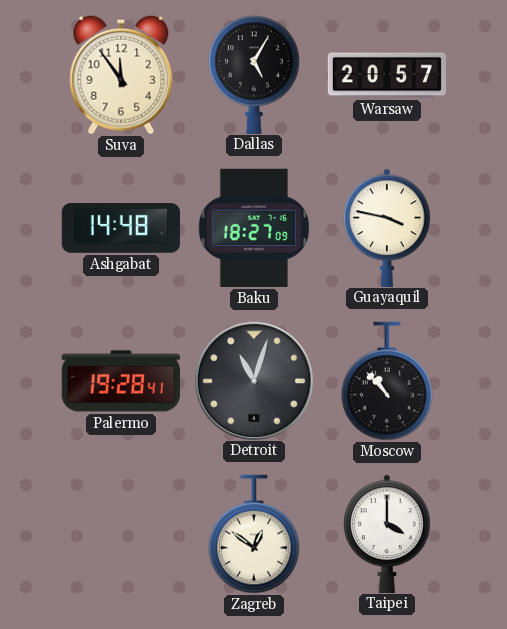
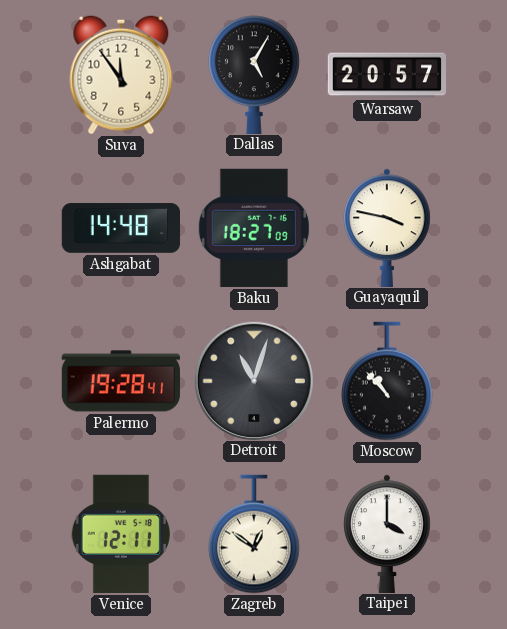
Venice: none -> 12:11 (121, 534)
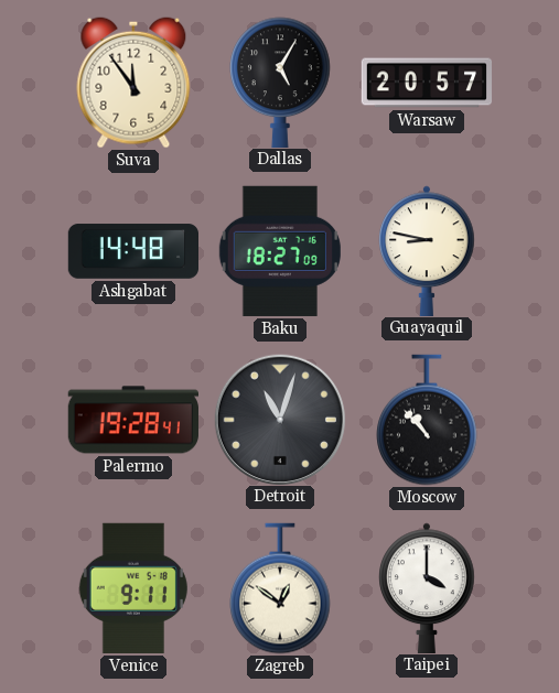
Guayaquil: 3:47 -> 8:47 (427, 250)
Venice: 12:11 -> 9:11 (133, 588)
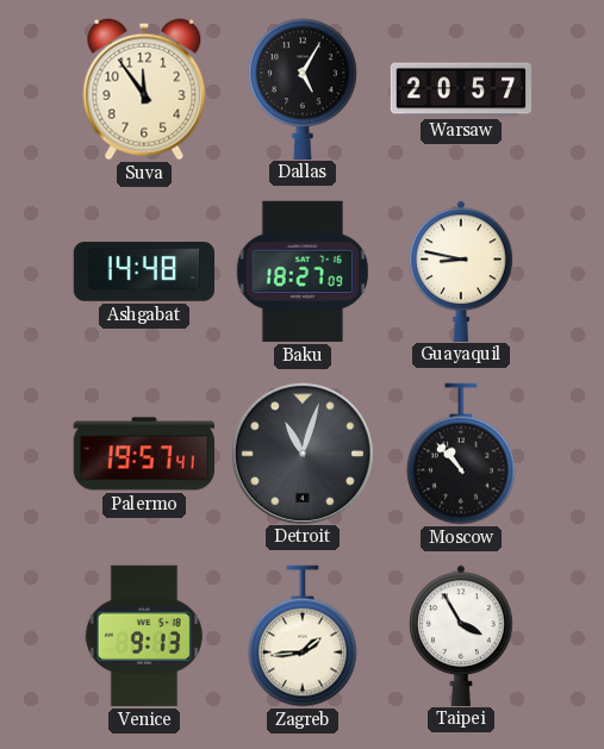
Palermo: 19:28 -> 19:57 (144, 454)
Venice: 9:11 -> 9:13 (144, 636)
Zagreb: 12:51 -> 1:44 (303, 636)
Taipei: 4:00 -> 3:55 (461, 635)
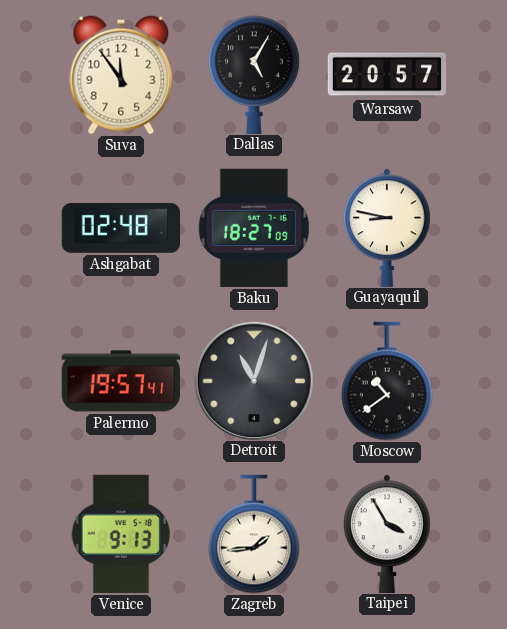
Ashgabat: 14:48 -> 02:48 (120, 228)
Moscow: 10:53 -> 10:39 (387, 381)
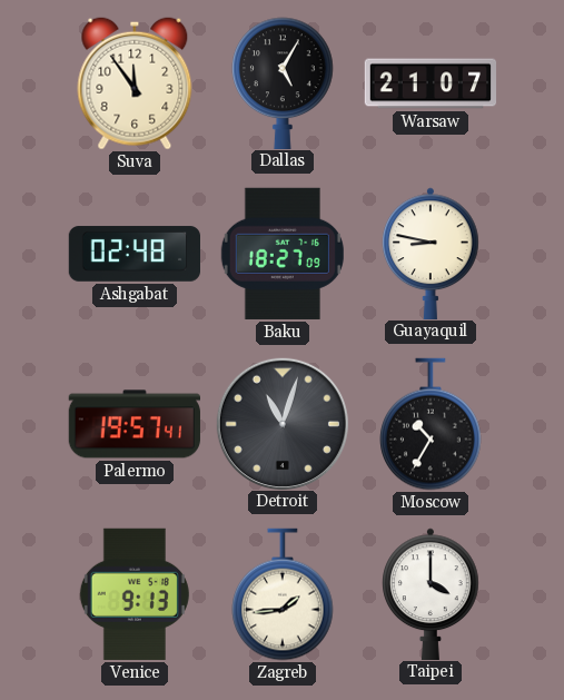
Warsaw: 20:57 -> 21:07 (431, 83)
Moscow: 10:39 -> 10:35 (431, 424)
Taipei: 3:55 -> 4:00 (431, 593)
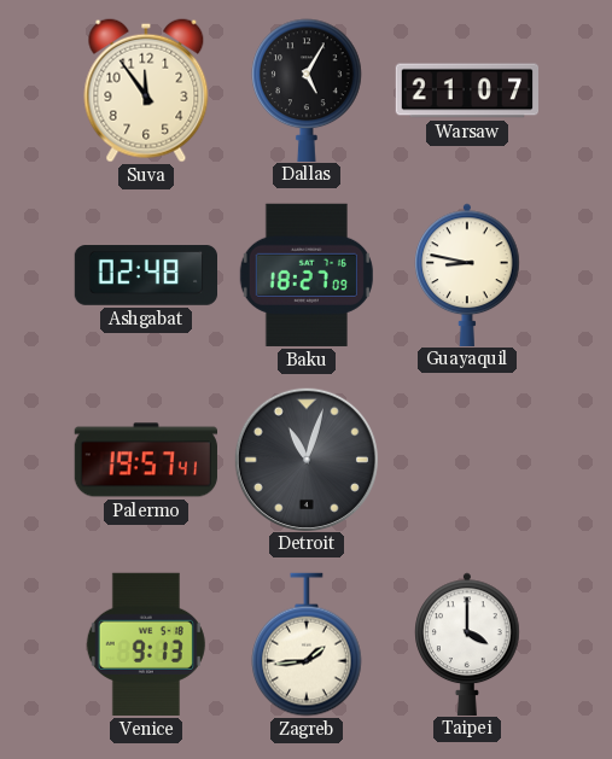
Moscow: 10:35 -> none (431, 424)
